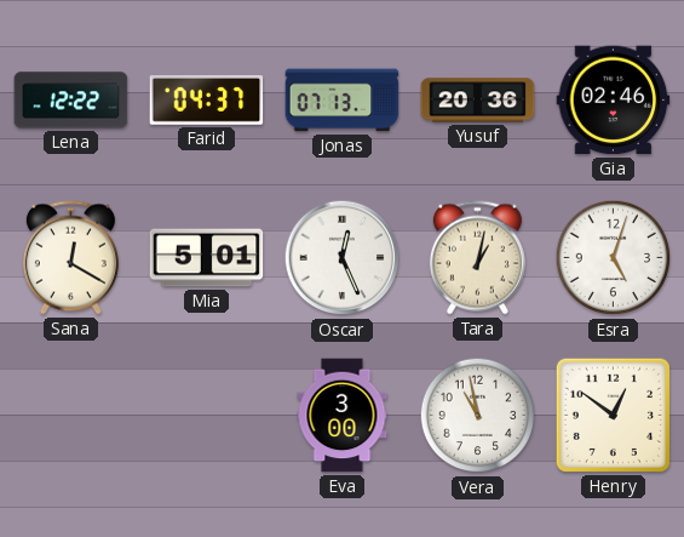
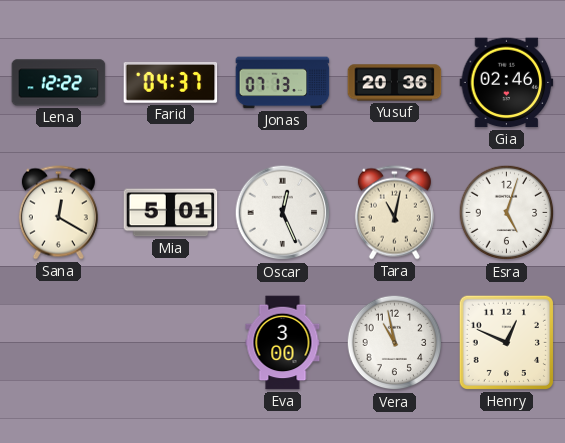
Tara: 1:02 -> 11:02 (394, 213)
Henry: 12:51 -> 12:49 (506, 342)
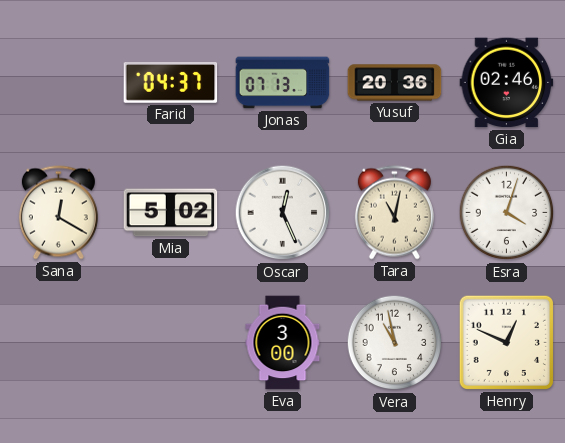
Lena: 12:22 -> none (59, 83)
Mia: 5:01 -> 5:02 (171, 213)
Esra: 5:03 -> 4:03 (507, 213)
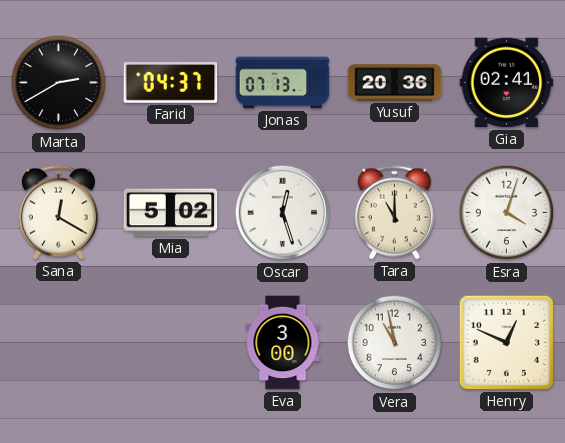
Marta: none -> 2:40 (59, 83)
Gia: 02:46 -> 02:41 (507, 83)
Oscar: 12:26 -> 12:27 (283, 213)
Tara: 11:02 -> 11:00 (394, 213)
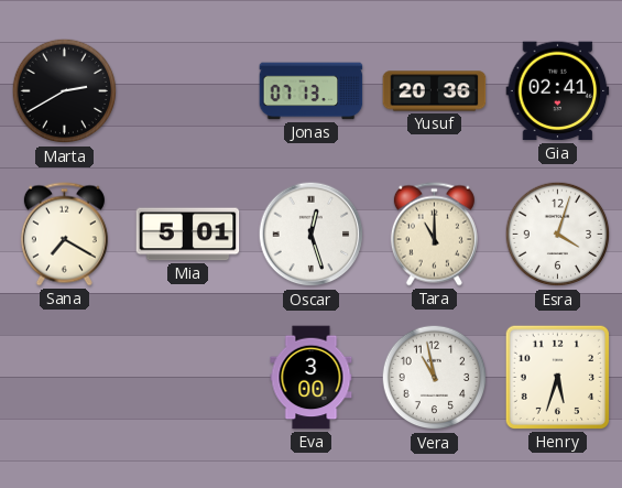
Farid: 04:37 -> none (171, 83)
Sana: 12:20 -> 7:20 (64, 235)
Mia: 5:02 -> 5:01 (188, 235)
Henry: 12:49 -> 5:33 (557, 377)
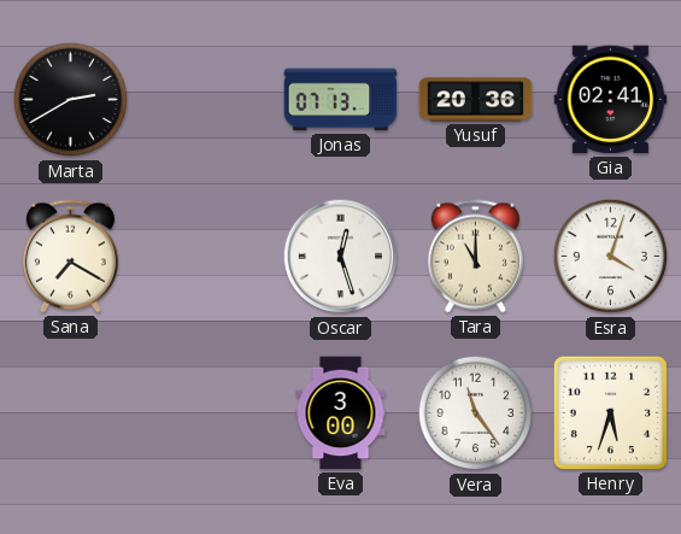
Mia: 5:01 -> none (188, 235)
Vera: 10:58 -> 11:24 (476, 413)
